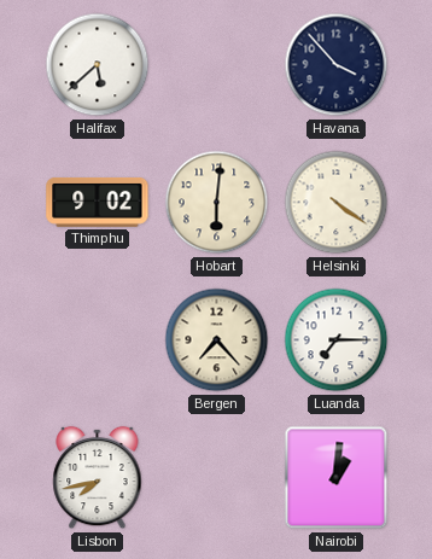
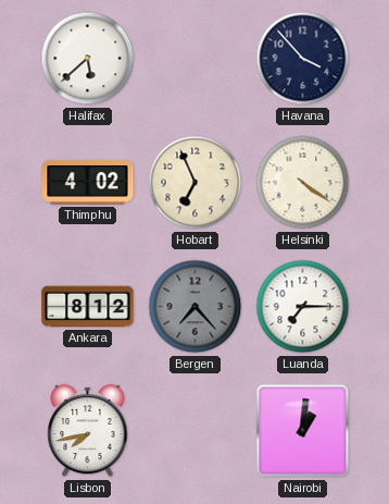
Thimphu: 9:02 -> 4:02 (88, 182)
Hobart: 6:01 -> 6:56 (196, 183)
Ankara: none -> 8:12 (88, 307)
Bergen dial: cream -> grey (196, 307)
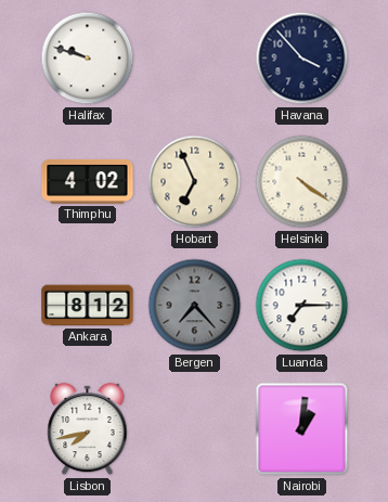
Halifax: 5:38 -> 9:48 (88, 59)
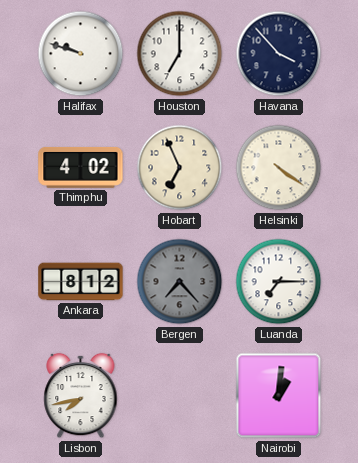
Houston: none -> 7:00 (180, 54)
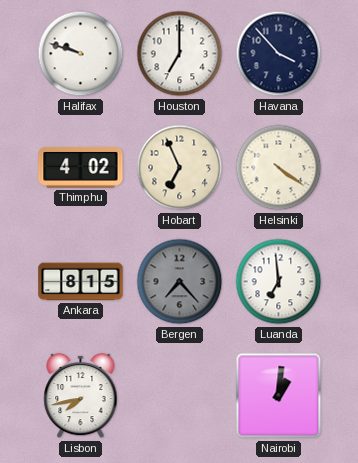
Ankara: 8:12 -> 8:15 (81, 282)
Luanda: 7:15 -> 6:59 (279, 282)
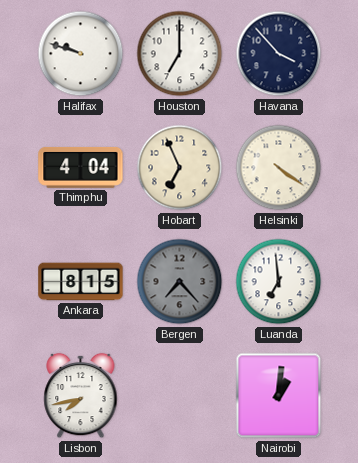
Thimphu: 4:02 -> 4:04 (81, 167)
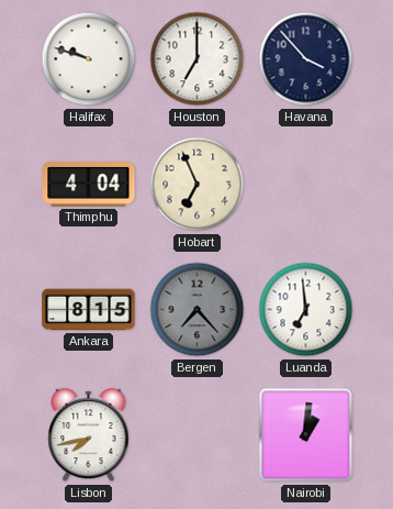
Helsinki: 4:21 -> none (279, 168)
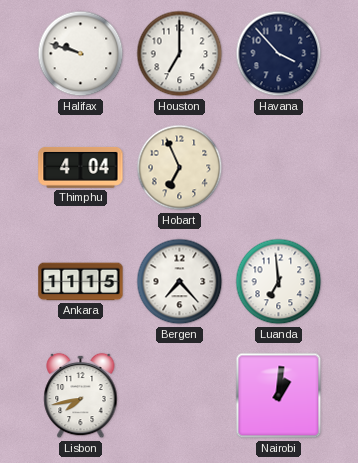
Ankara: 8:15 -> 11:15 (81, 282)
Bergen dial: grey -> white (180, 282)
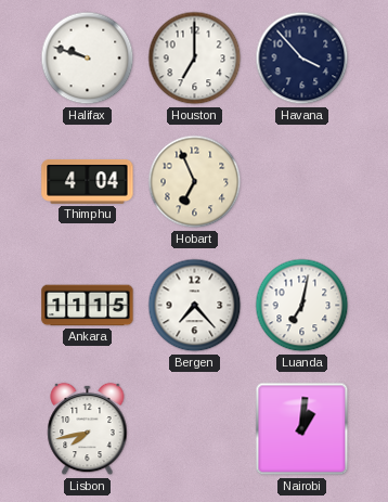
Luanda: 6:59 -> 7:02 (302, 306)
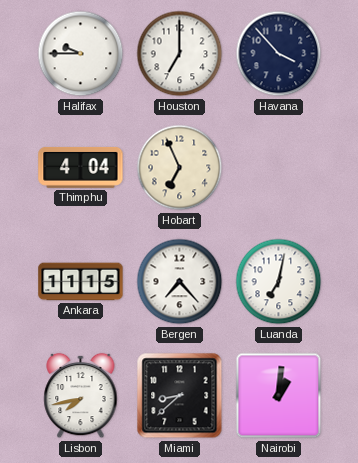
Halifax: 9:48 -> 9:45 (81, 54)
Miami: none -> 8:38 (180, 396)
